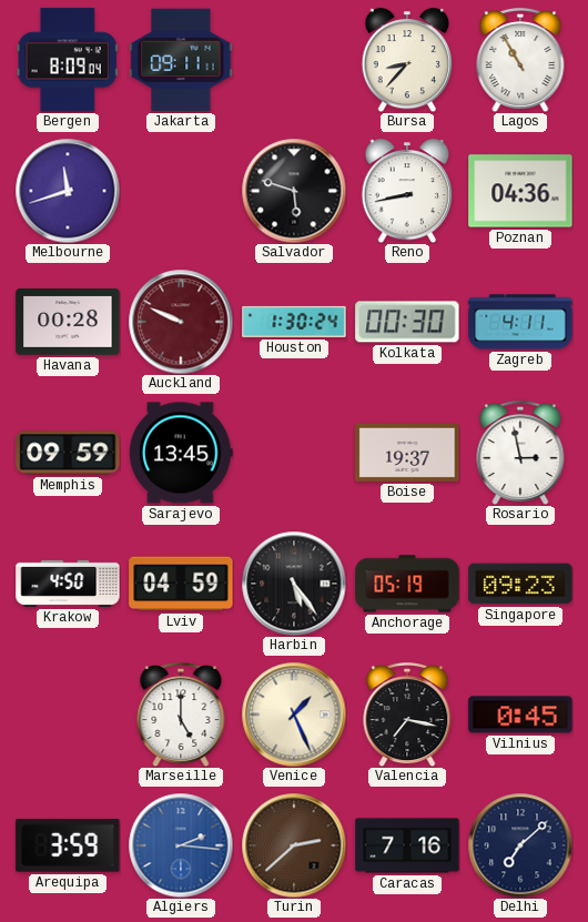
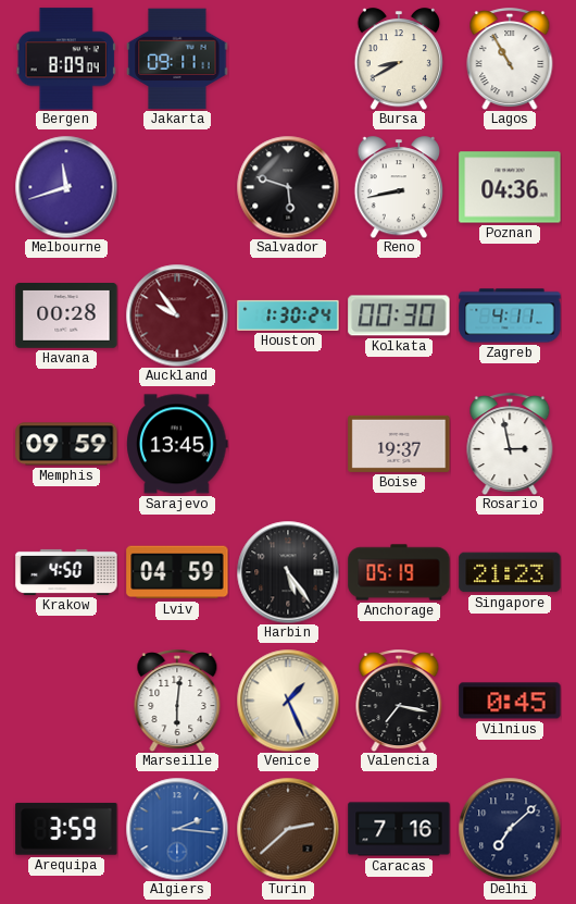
Bursa: 8:37 -> 8:40 (398, 59)
Auckland: 9:49 -> 9:54 (177, 315)
Singapore: 09:23 -> 21:23 (510, 572)
Marseille: 5:00 -> 6:01 (177, 701)
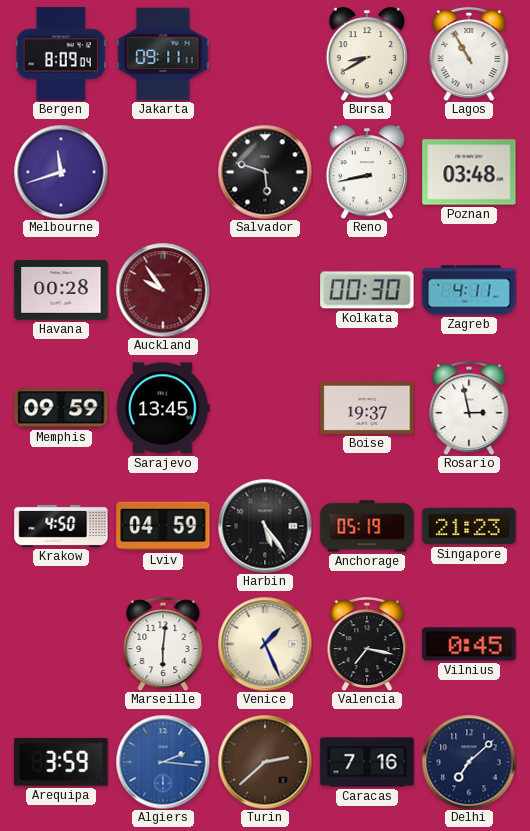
Poznan: 04:36 -> 03:48 (469, 172)
Houston: 1:30 -> none (288, 315)
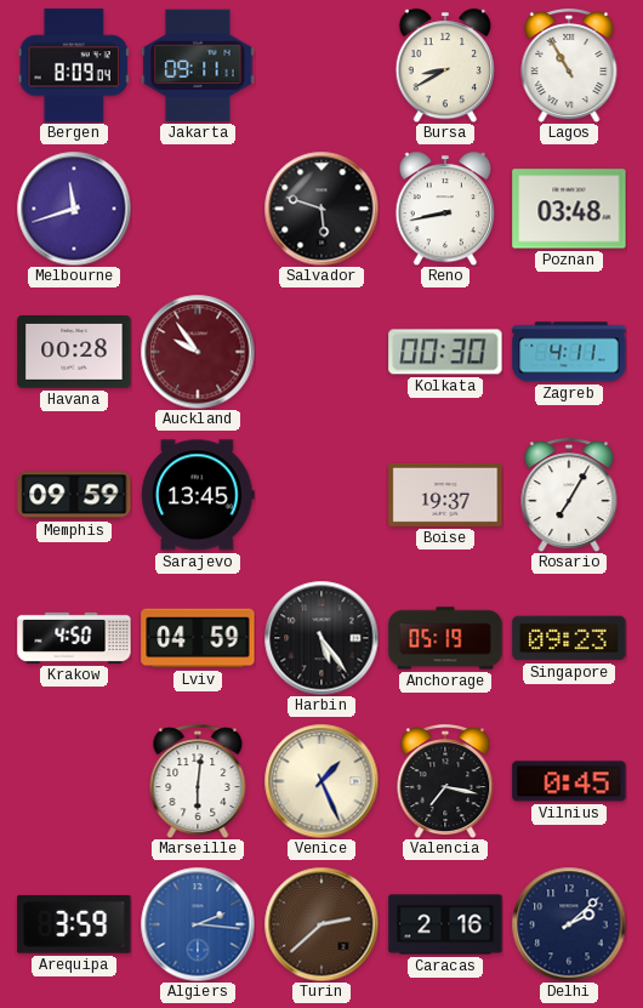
Rosario: 2:58 -> 7:05 (569, 495)
Singapore: 21:23 -> 09:23 (569, 638)
Caracas: 7:16 -> 2:16 (445, 924)
Delhi: 7:08 -> 2:08 (569, 924)
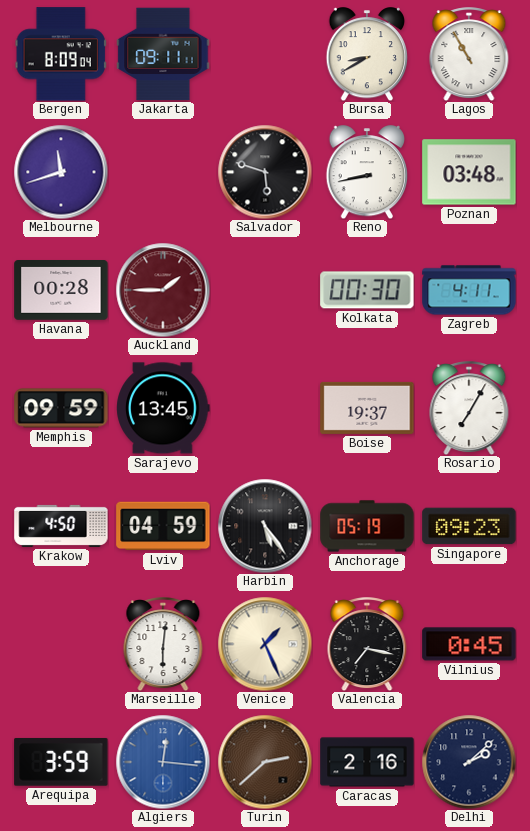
Auckland: 9:54 -> 1:45 (163, 290)
Algiers: 2:16 -> 12:16 (163, 762)
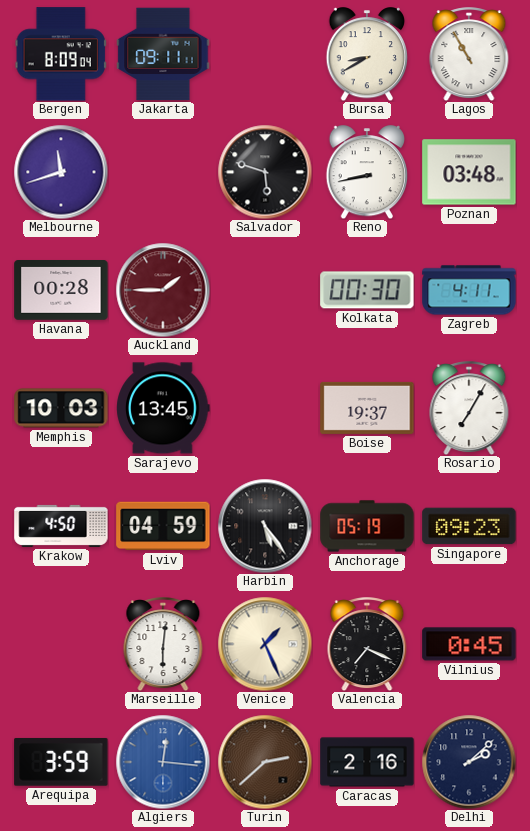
Memphis: 09:59 -> 10:03 (61, 408)
Valencia: 7:17 -> 7:19 (367, 644)
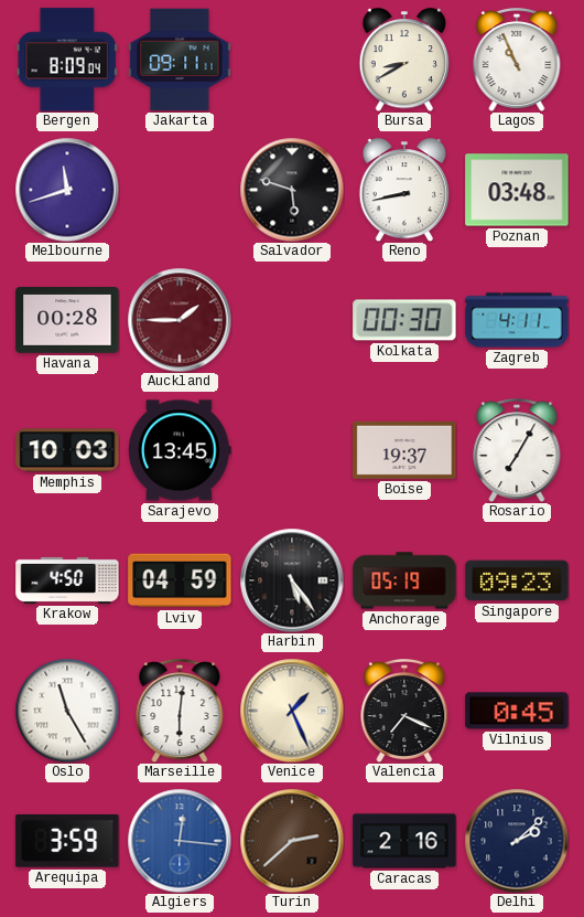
Lagos: 10:55 -> 10:56 (517, 60)
Oslo: none -> 11:25 (67, 711)
